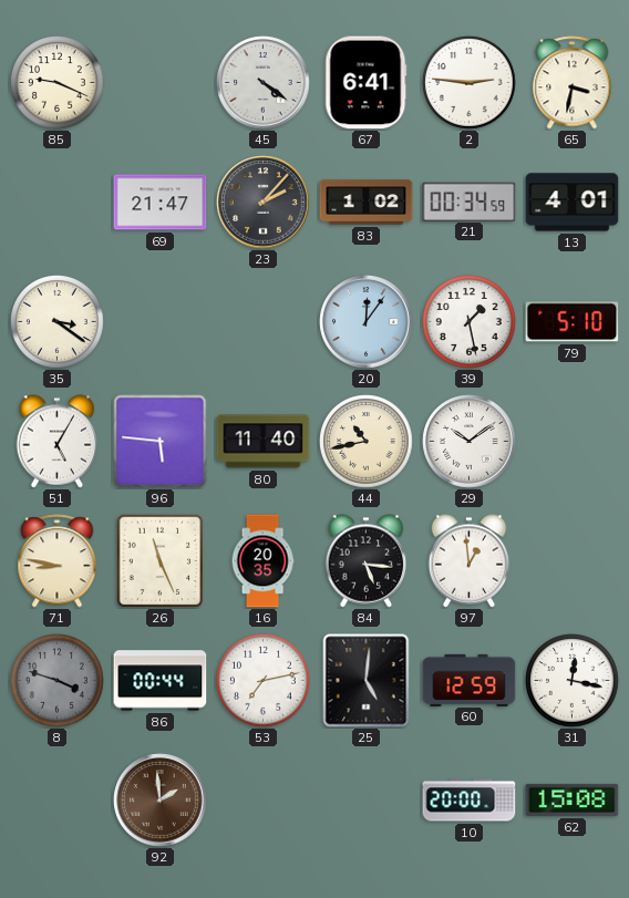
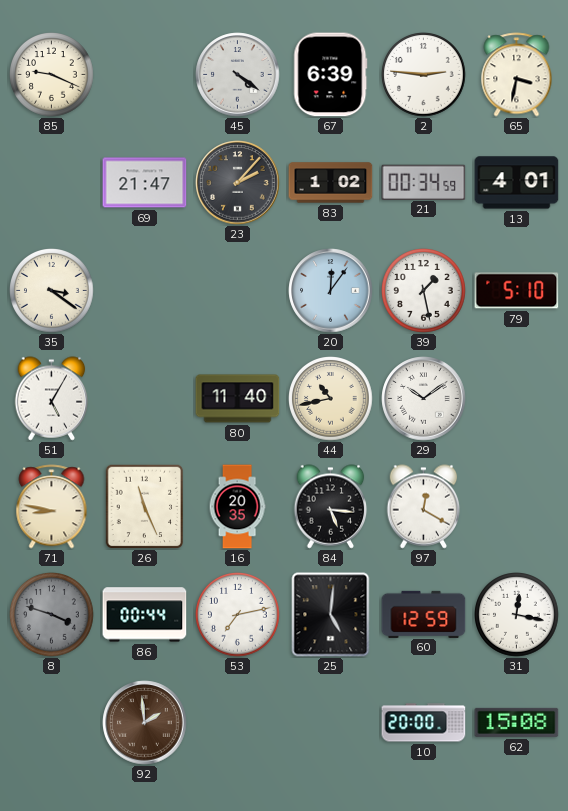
67: 6:41 -> 6:39 (331, 75)
96: 5:46 -> none (161, 442)
97: 12:59 -> 12:20 (424, 507)
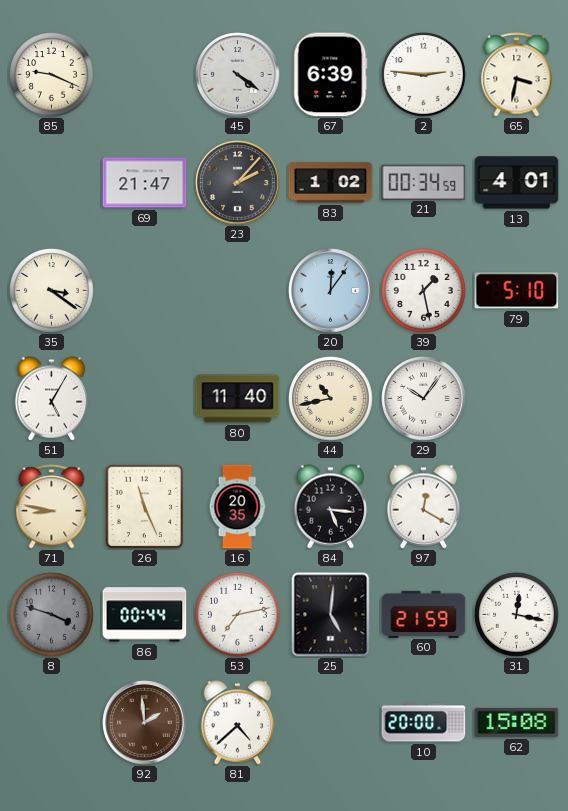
29: 10:09 -> 10:06 (424, 399)
60: 12:59 -> 21:59 (424, 614)
81: none -> 4:38 (238, 723)
